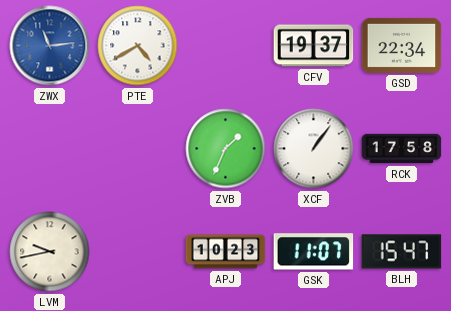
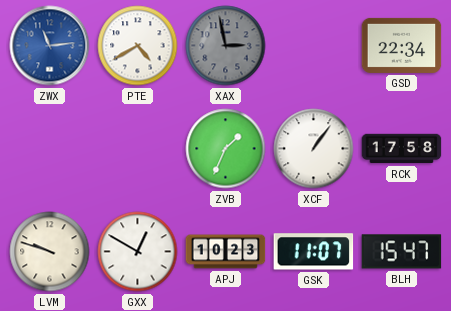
XAX: none -> 2:58 (226, 46)
CFV: 19:37 -> none (314, 46)
LVM: 9:43 -> 9:48 (50, 252)
GXX: none -> 12:50 (138, 252)
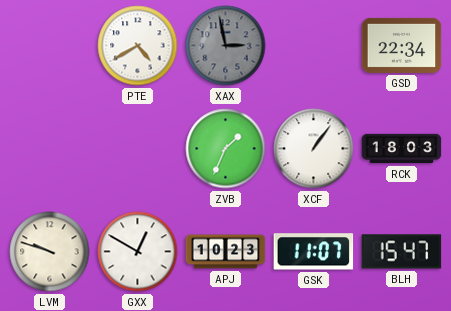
ZWX: 11:14 -> none (50, 46)
RCK: 17:58 -> 18:03 (402, 149)
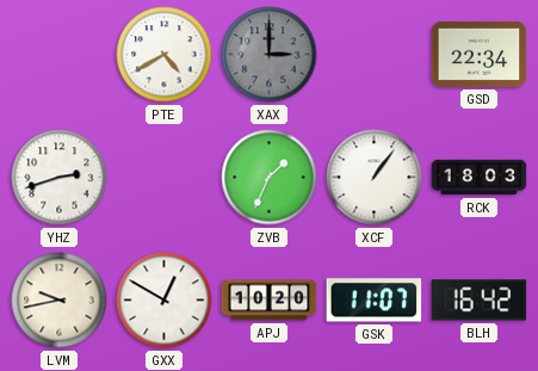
XAX: 2:58 -> 3:00 (270, 55)
YHZ: none -> 2:42 (60, 178)
LVM: 9:48 -> 9:43 (60, 301)
APJ: 10:23 -> 10:20 (270, 301)
BLH: 15:47 -> 16:42 (480, 301)
